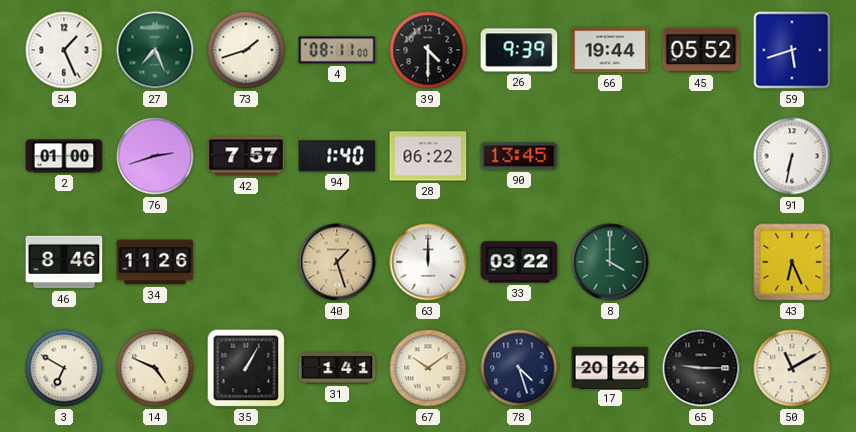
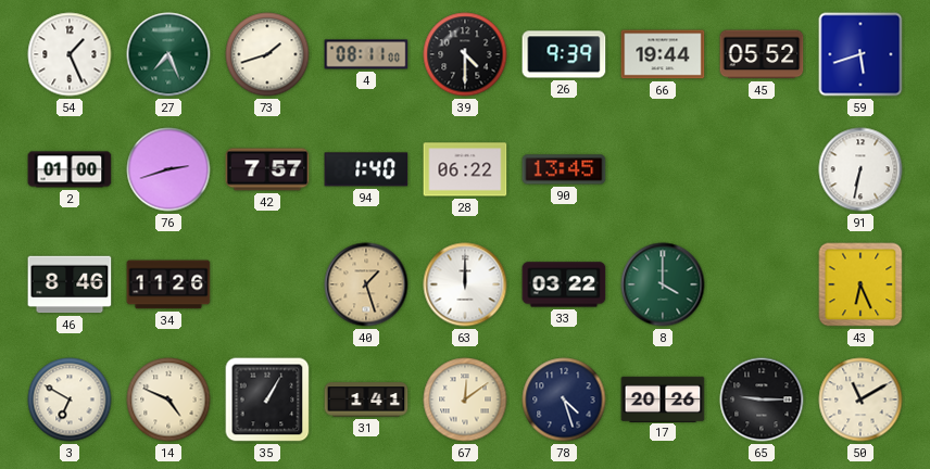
67: 10:09 -> 12:09 (465, 400)
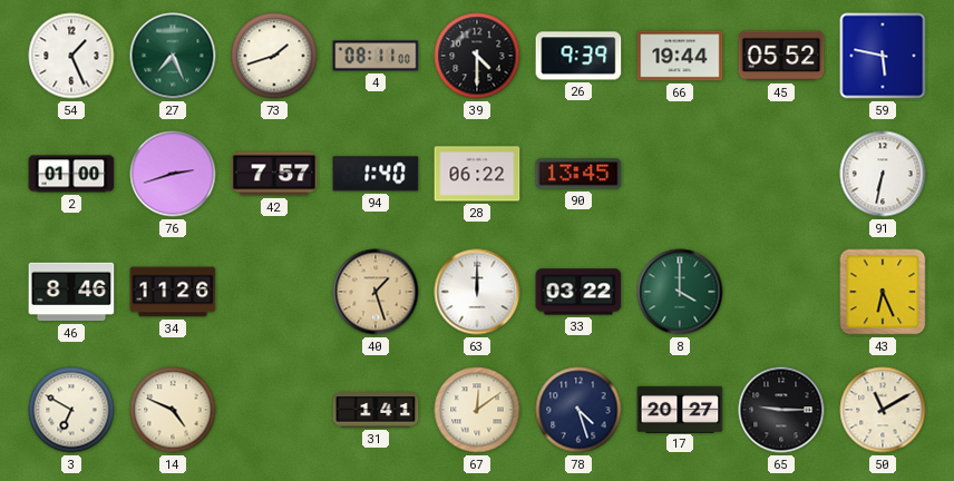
59: 5:42 -> 5:47 (883, 56)
35: 1:05 -> none (267, 400)
17: 20:26 -> 20:27 (680, 409)
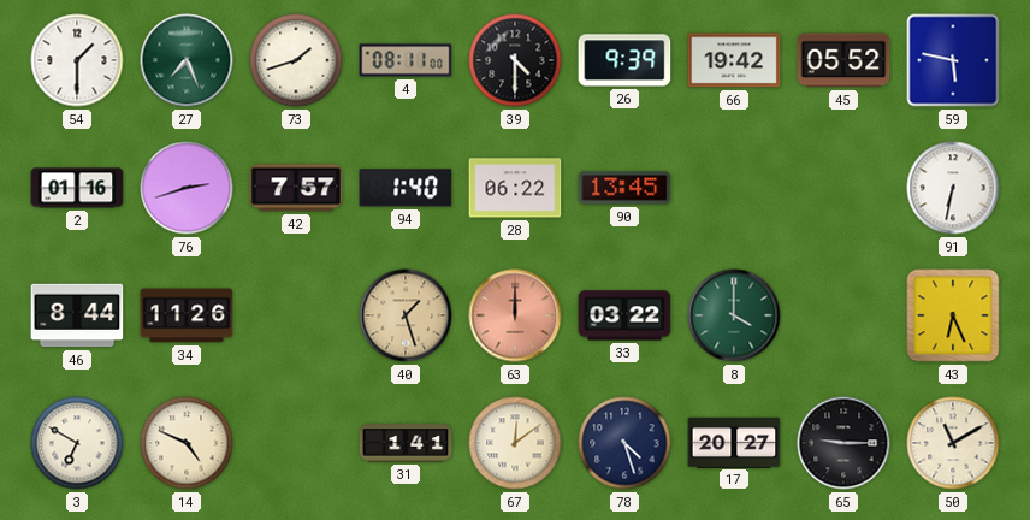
54: 1:26 -> 1:30 (77, 60)
66: 19:44 -> 19:42 (734, 60)
2: 01:00 -> 01:16 (77, 188)
46: 8:46 -> 8:44 (77, 315)
63 dial: white -> salmon (515, 315)
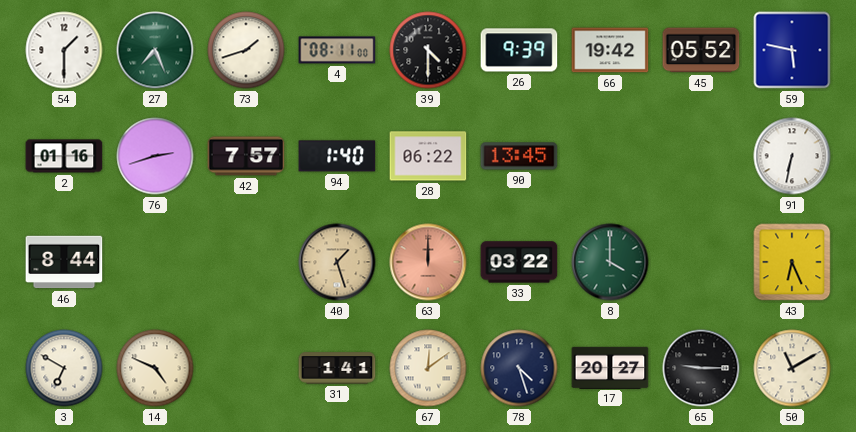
34: 11:26 -> none (187, 315)
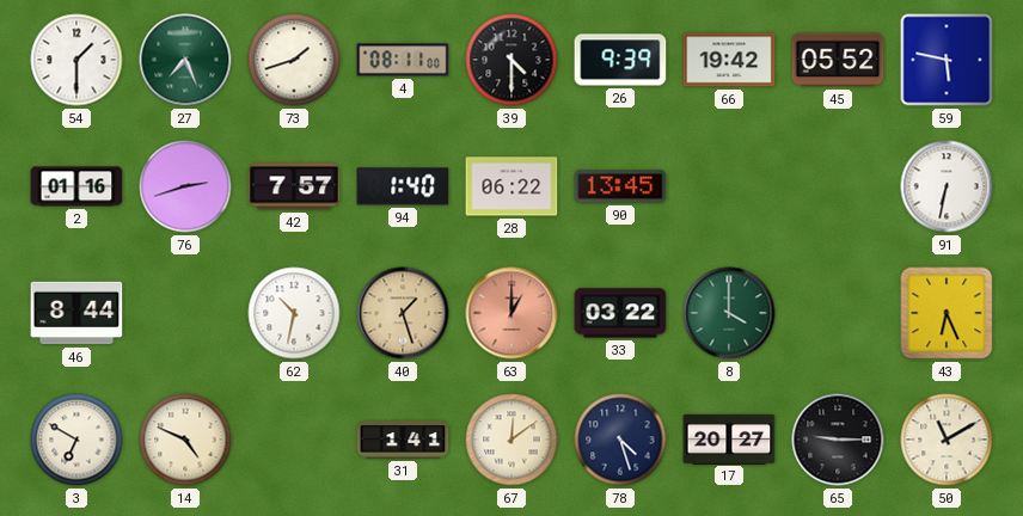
62: none -> 10:32 (294, 313)
63: 12:00 -> 1:00 (511, 313)
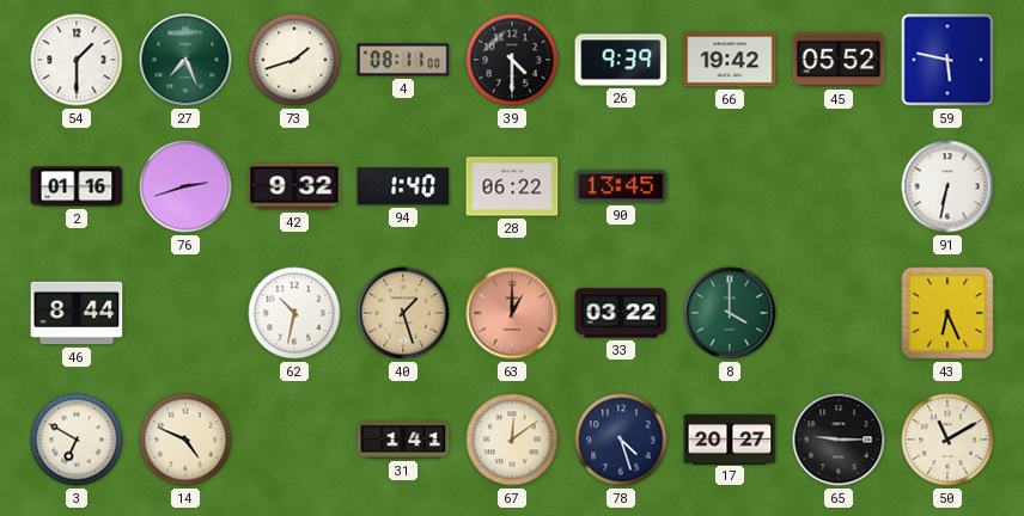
42: 7:57 -> 9:32 (294, 186)
